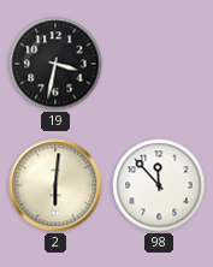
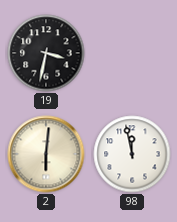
98: 11:53 -> 11:58 (132, 154)
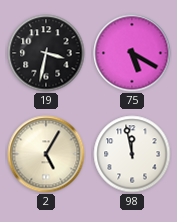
75: none -> 5:20 (132, 53)
2: 6:01 -> 5:05 (46, 154)
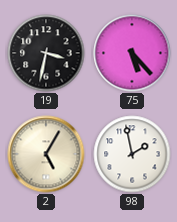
75: 5:20 -> 5:23 (132, 53)
98: 11:58 -> 1:58 (132, 154)
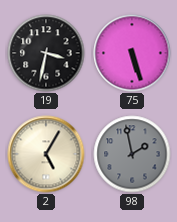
75: 5:23 -> 5:27 (132, 53)
98 dial: white -> grey (132, 154)
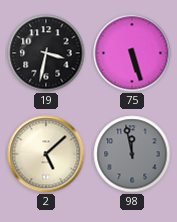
2: 5:05 -> 5:08 (46, 154)
98: 1:58 -> 11:58 (132, 154)
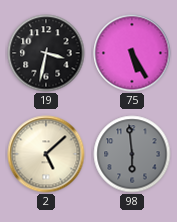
75: 5:27 -> 5:25 (132, 53)
98: 11:58 -> 5:59 (132, 154)
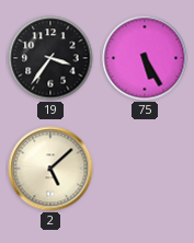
19: 3:32 -> 3:36 (50, 58)
98: 5:59 -> none (132, 154)
